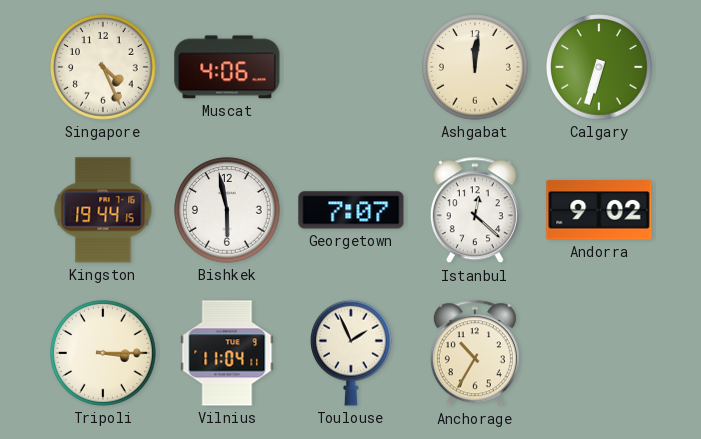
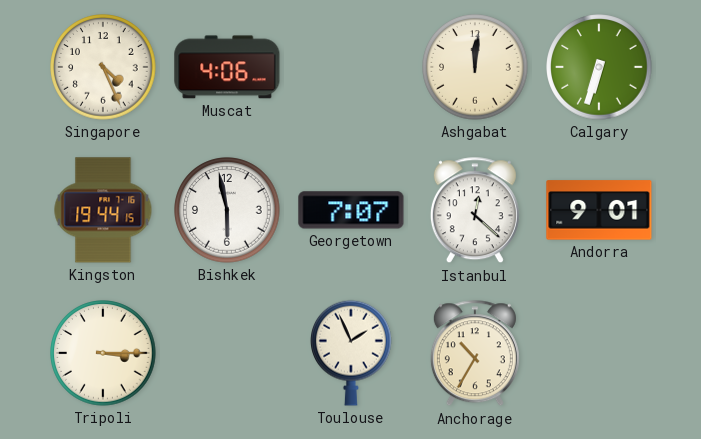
Andorra: 9:02 -> 9:01 (599, 210)
Vilnius: 11:04 -> none (227, 353)
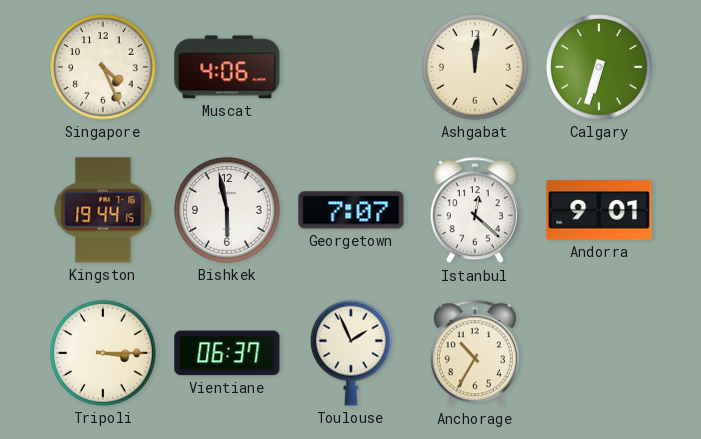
Vientiane: none -> 06:37 (227, 353)
